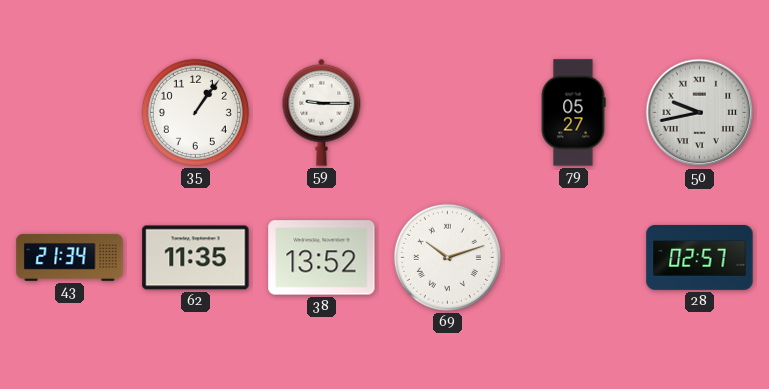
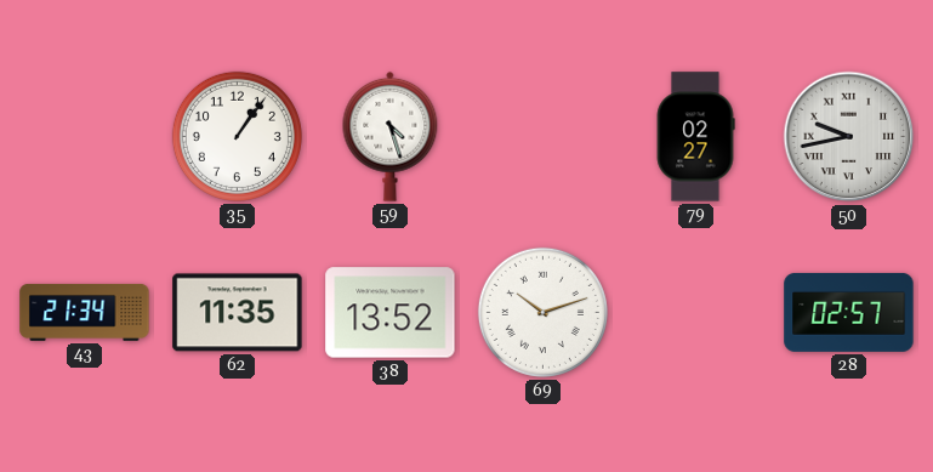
59: 9:15 -> 4:27 (391, 136)
79: 05:27 -> 02:27 (695, 137)
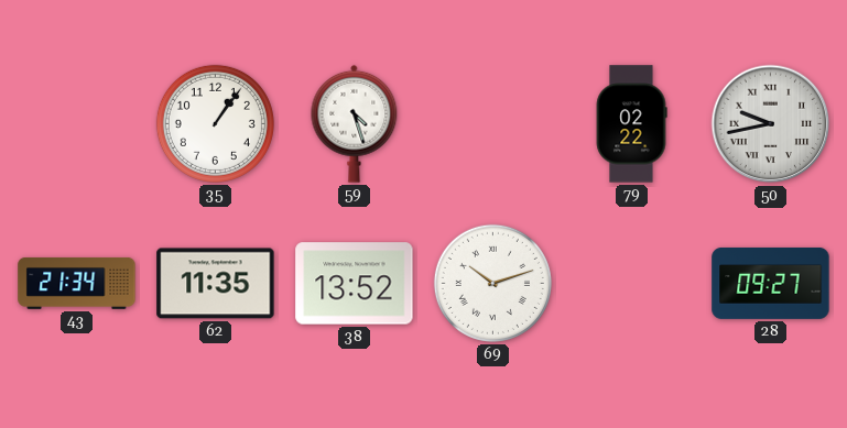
79: 02:27 -> 02:22 (631, 124)
28: 02:57 -> 09:27 (771, 283)
